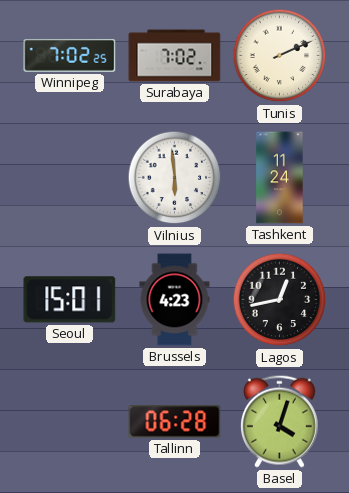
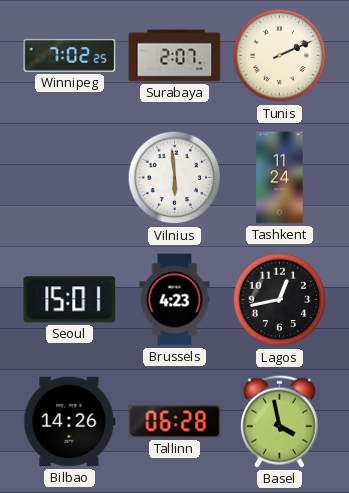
Surabaya: 7:02 -> 2:07 (175, 56)
Bilbao: none -> 14:26 (70, 422)
Basel: 4:03 -> 3:58 (279, 421)
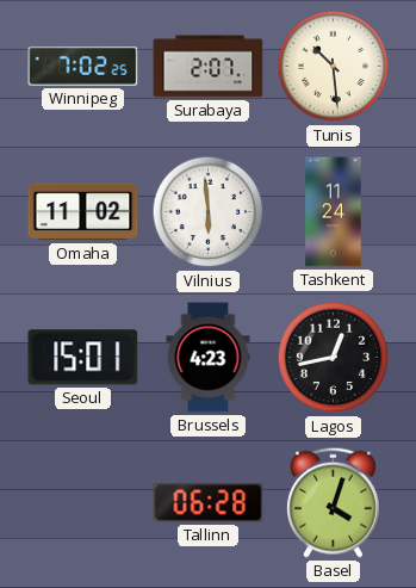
Tunis: 2:11 -> 10:29 (334, 67)
Omaha: none -> 11:02 (83, 212)
Bilbao: 14:26 -> none (70, 422)
Basel: 3:58 -> 4:03 (333, 502)
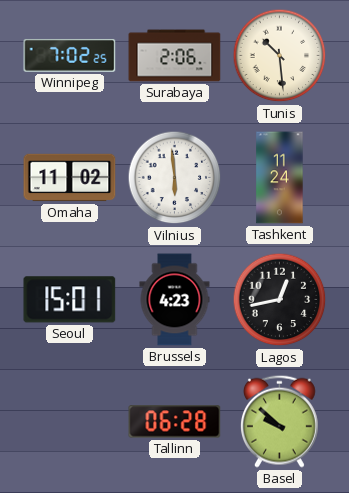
Surabaya: 2:07 -> 2:06 (175, 56)
Basel: 4:03 -> 9:52 (279, 421)
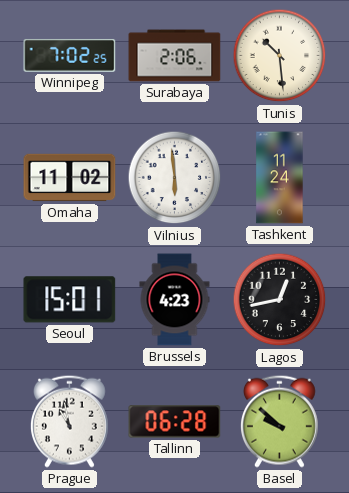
Prague: none -> 10:58 (69, 421)
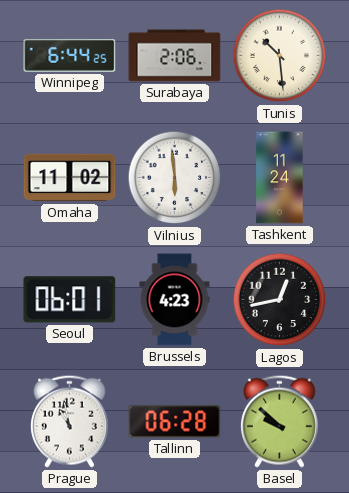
Winnipeg: 7:02 -> 6:44 (70, 56)
Seoul: 15:01 -> 06:01 (70, 300)
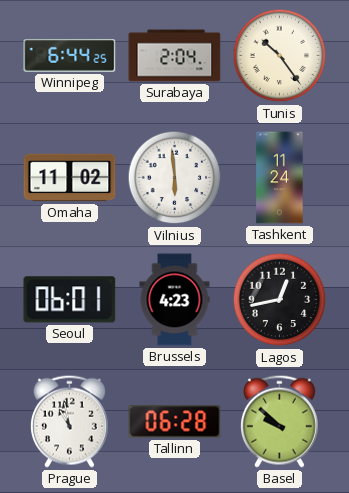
Surabaya: 2:06 -> 2:04 (175, 56)
Tunis: 10:29 -> 10:24 (280, 56)
